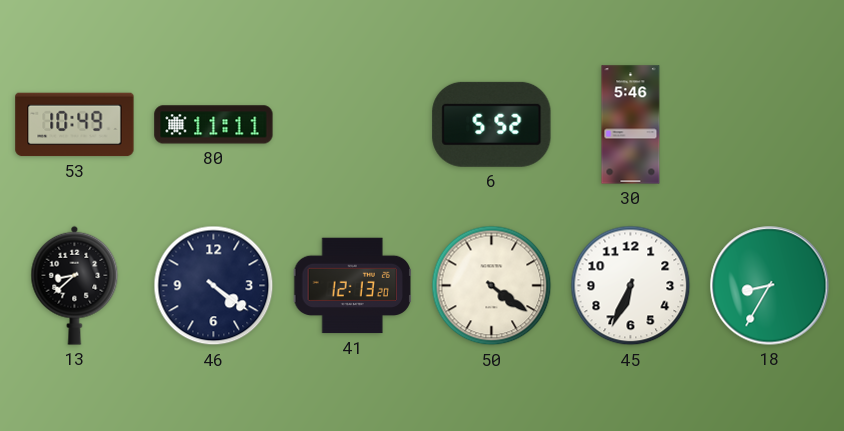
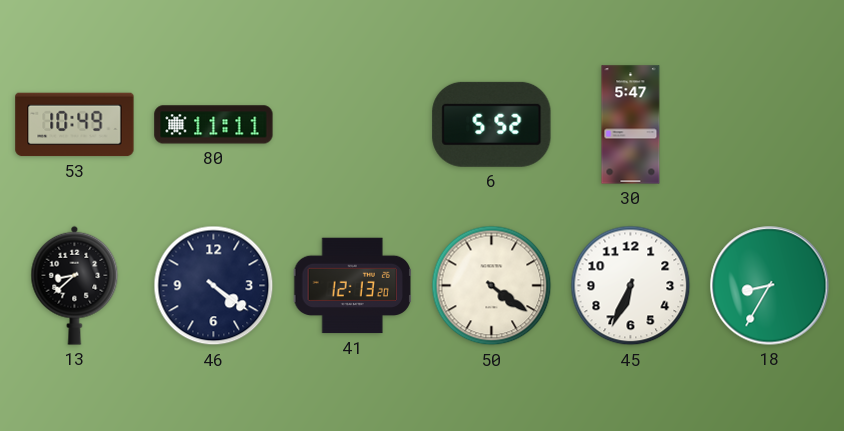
30: 5:46 -> 5:47 (631, 125)
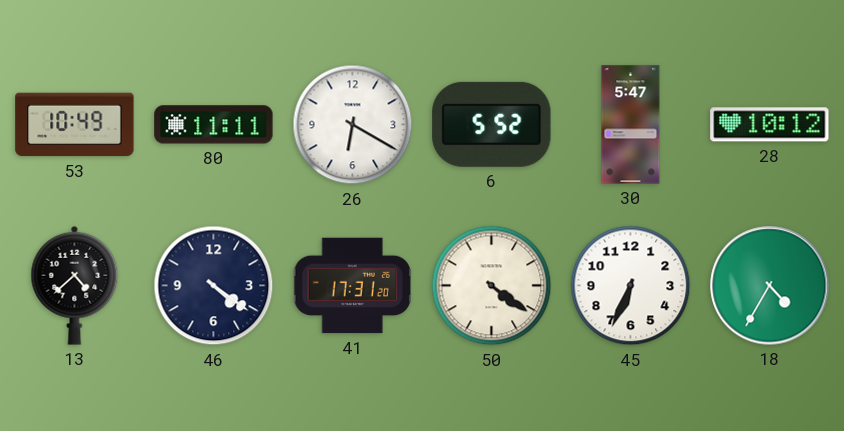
26: none -> 6:20 (353, 125)
28: none -> 10:12 (770, 125)
13: 8:38 -> 4:38 (75, 285)
41: 12:13 -> 17:31 (352, 286)
18: 8:35 -> 4:35 (770, 286)
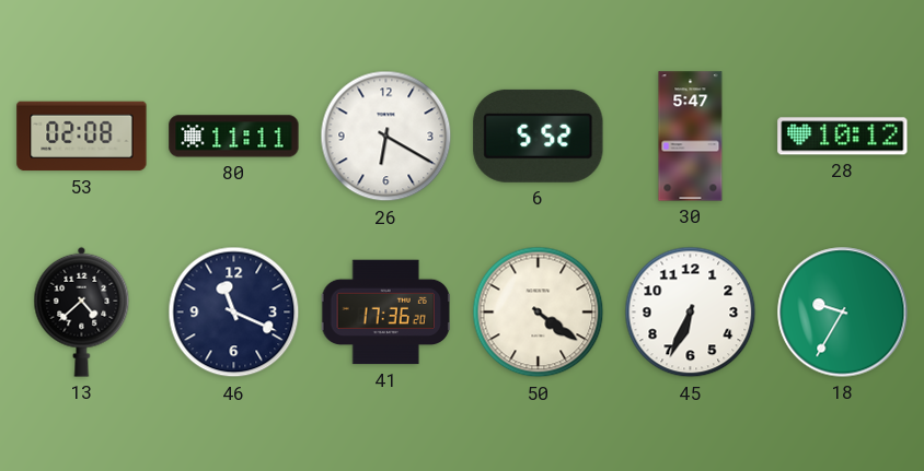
53: 10:49 -> 02:08 (82, 137)
46: 4:21 -> 11:19 (234, 313)
41: 17:31 -> 17:36 (385, 313)
18: 4:35 -> 9:35 (843, 313)
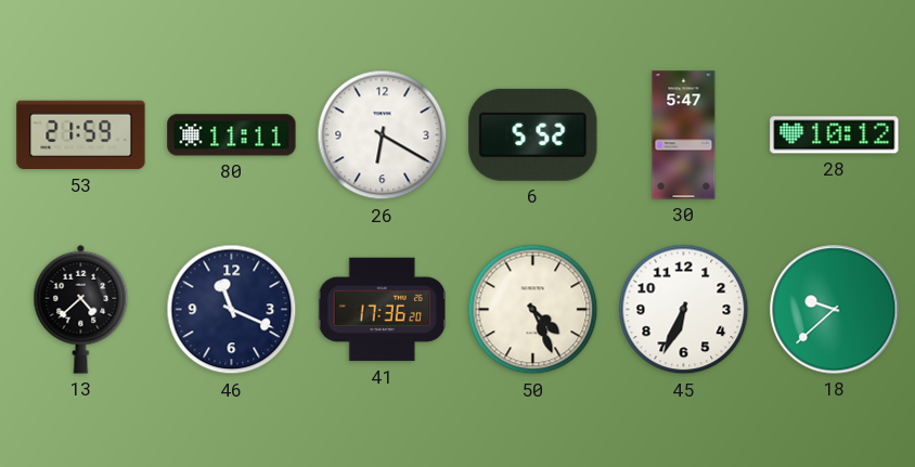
53: 02:08 -> 21:59 (81, 135)
50: 4:21 -> 4:26 (533, 310)
18: 9:35 -> 9:38 (835, 310)
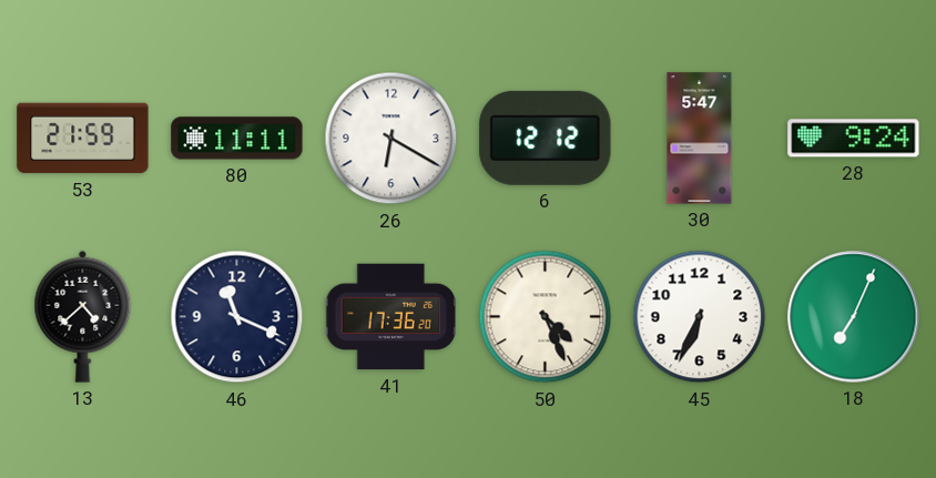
6: 5:52 -> 12:12 (546, 138)
28: 10:12 -> 9:24 (854, 139)
18: 9:38 -> 7:04 (854, 317)
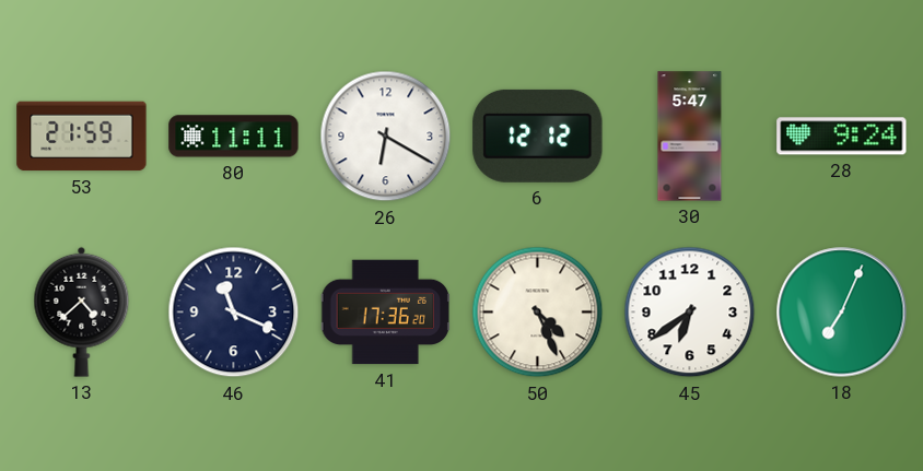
45: 6:34 -> 6:39 (690, 313)
